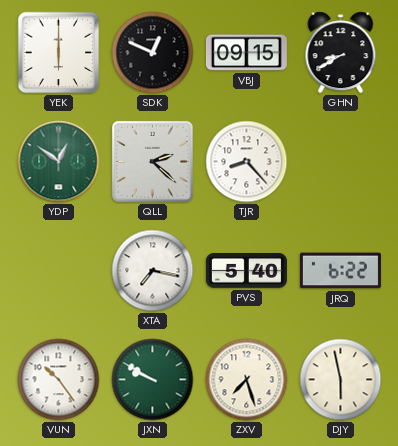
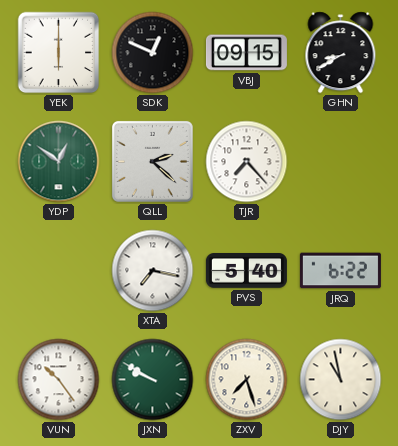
TJR: 8:23 -> 7:23 (247, 162)
DJY: 5:58 -> 10:58 (341, 380)
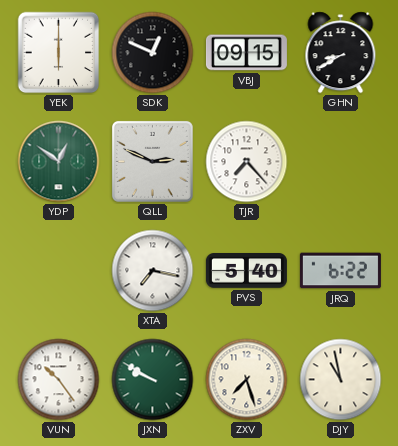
QLL: 2:22 -> 2:49 (152, 161)
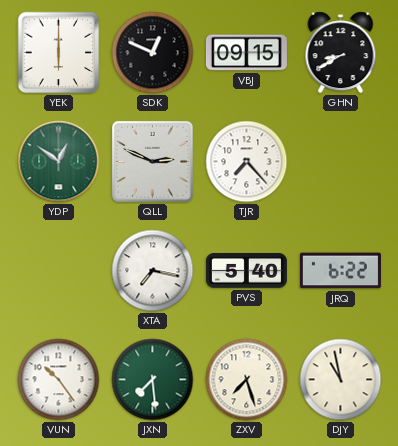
JXN: 9:50 -> 7:29 (153, 380)
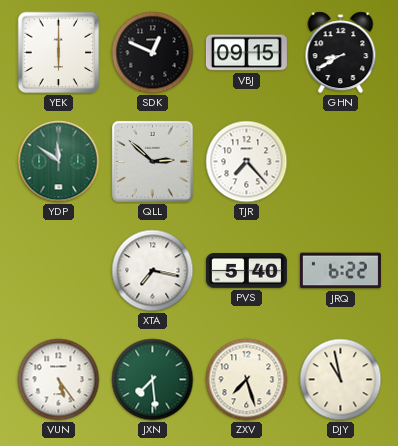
YDP: 12:51 -> 11:51 (59, 162)
QLL: 2:49 -> 2:52 (152, 161)
VUN: 10:24 -> 5:24 (59, 380)
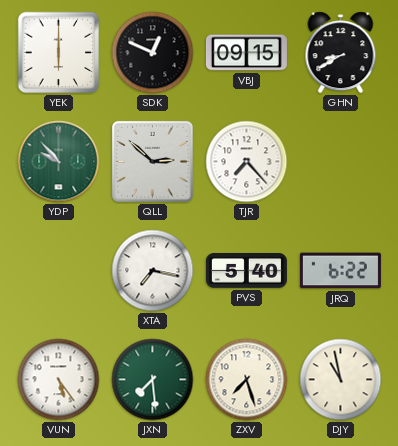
YDP: 11:51 -> 9:53 (59, 162)
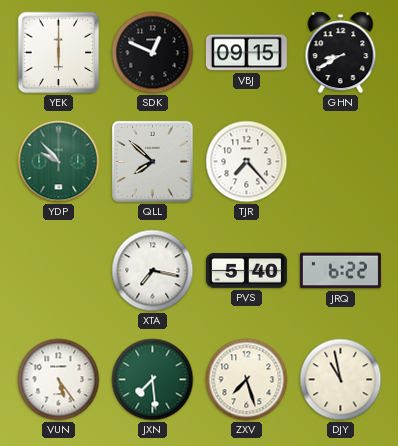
QLL: 2:52 -> 7:52 (152, 161)
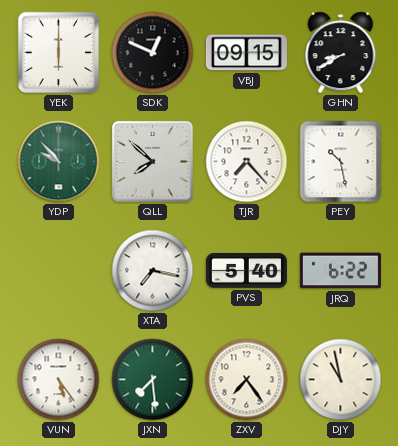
PEY: none -> 10:28 (341, 162)
ZXV: 7:27 -> 7:24 (247, 380)
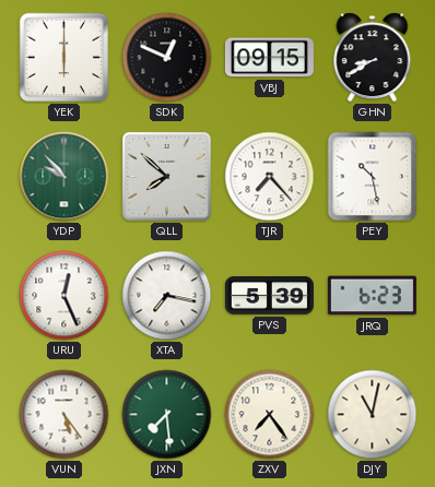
URU: none -> 12:26 (64, 296)
PVS: 5:40 -> 5:39 (269, 296)
JRQ: 6:22 -> 6:23 (372, 296)
DJY: 10:58 -> 11:02 (373, 415)
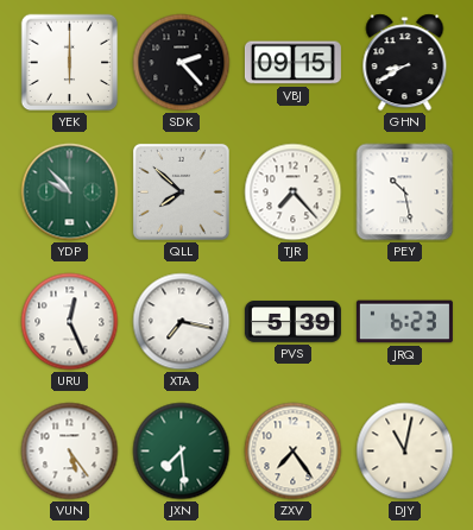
SDK: 12:49 -> 2:23 (182, 63)
